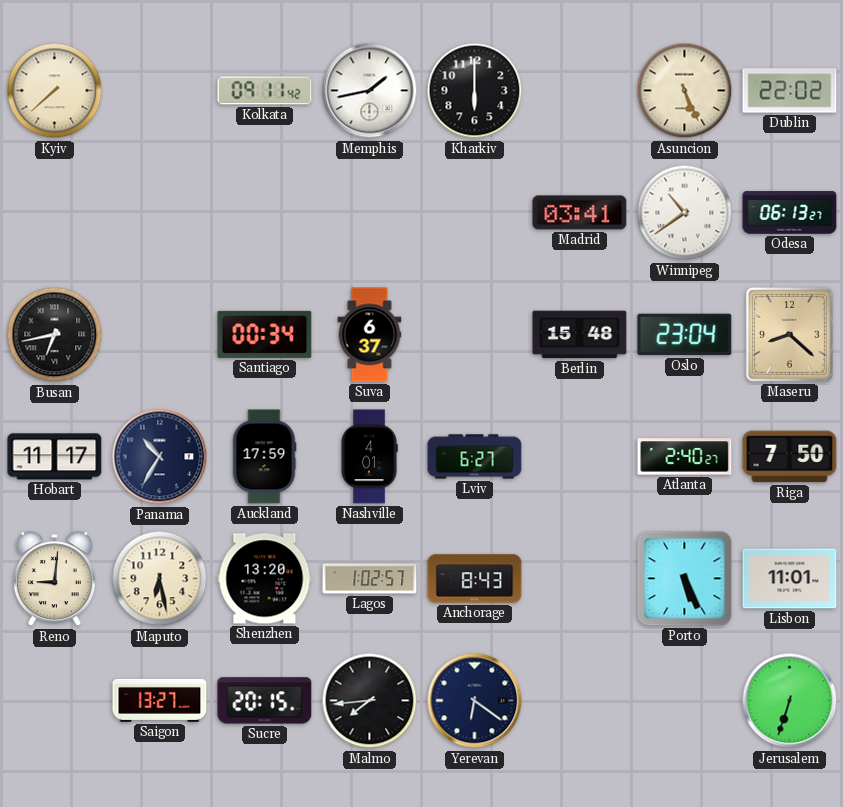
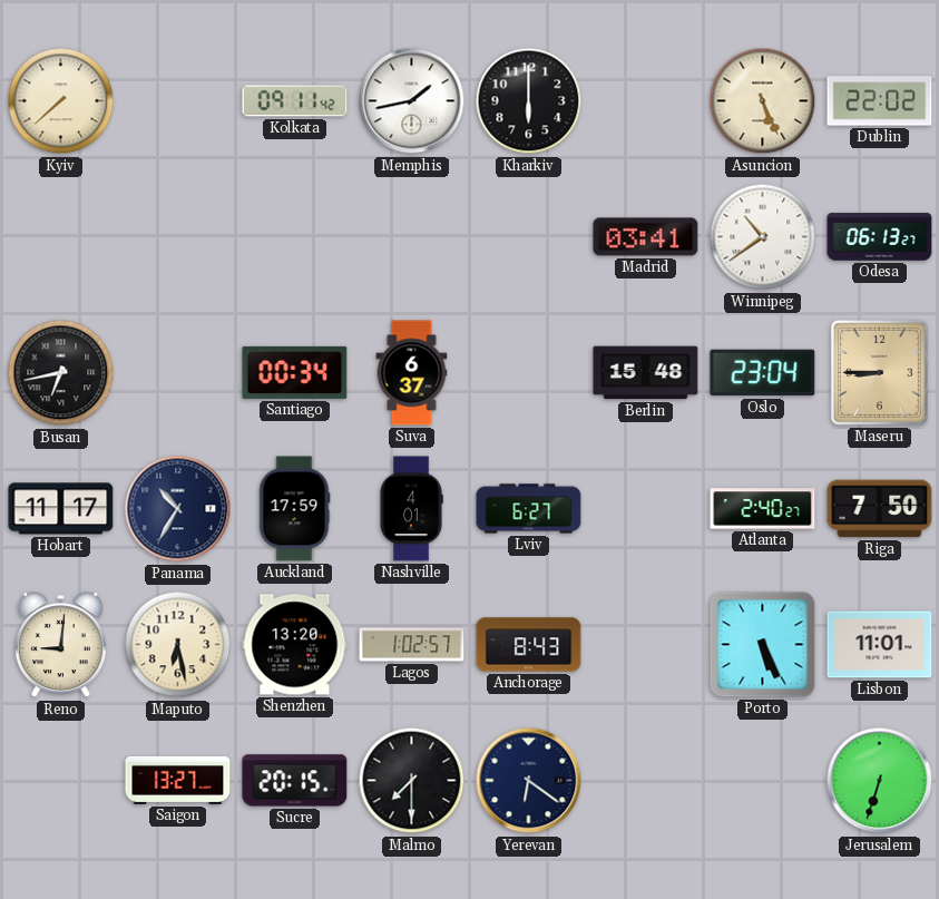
Maseru: 8:22 -> 8:45 (879, 372)
Malmo: 7:44 -> 7:30 (412, 781)
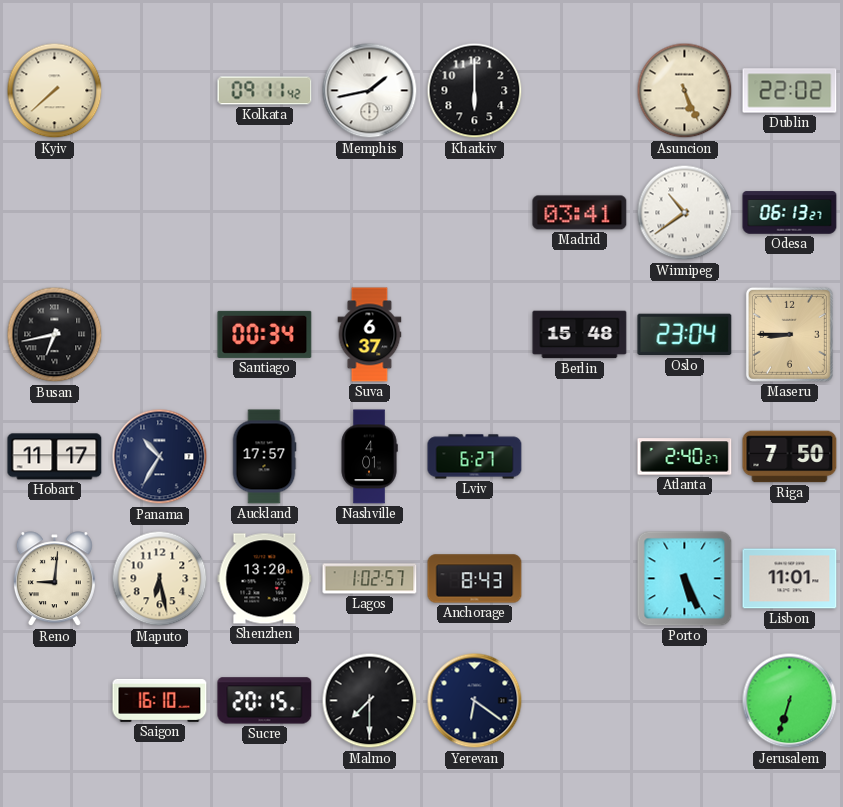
Auckland: 17:59 -> 17:57 (264, 457)
Saigon: 13:27 -> 16:10 (160, 700)
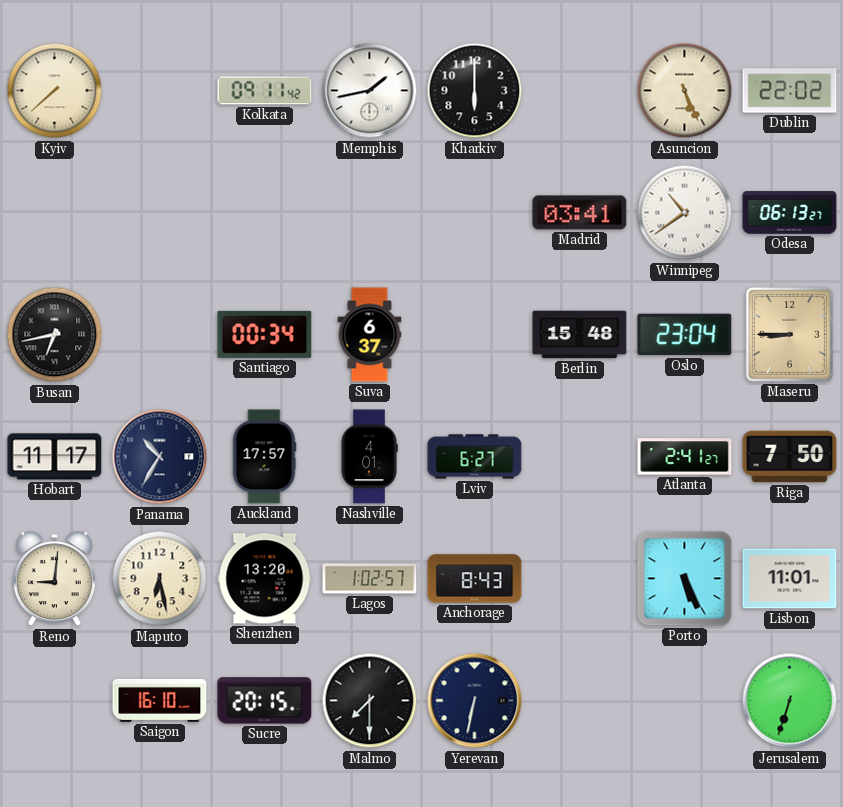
Atlanta: 2:40 -> 2:41 (685, 457)
Yerevan: 6:21 -> 6:32 (475, 701)
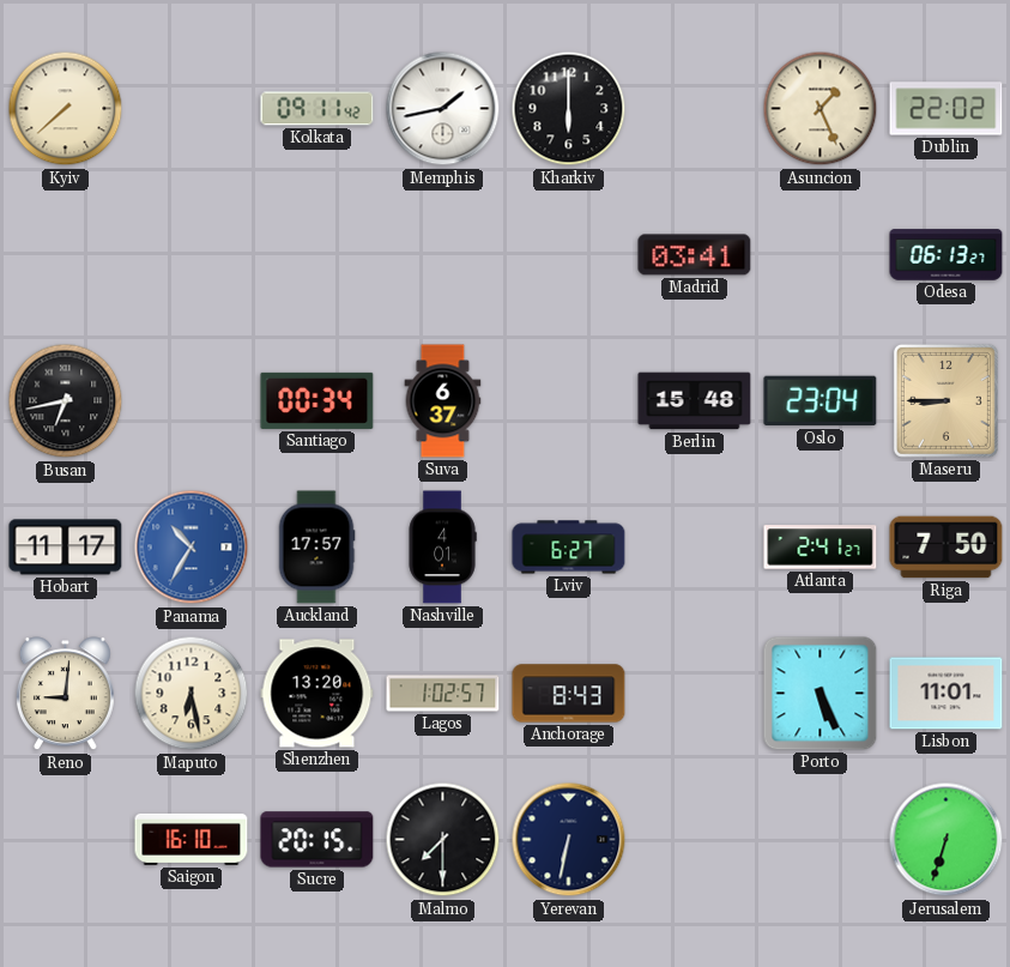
Asuncion: 5:26 -> 1:26 (821, 109)
Winnipeg: 10:39 -> none (685, 213)
Panama dial: navy -> blue (192, 548)
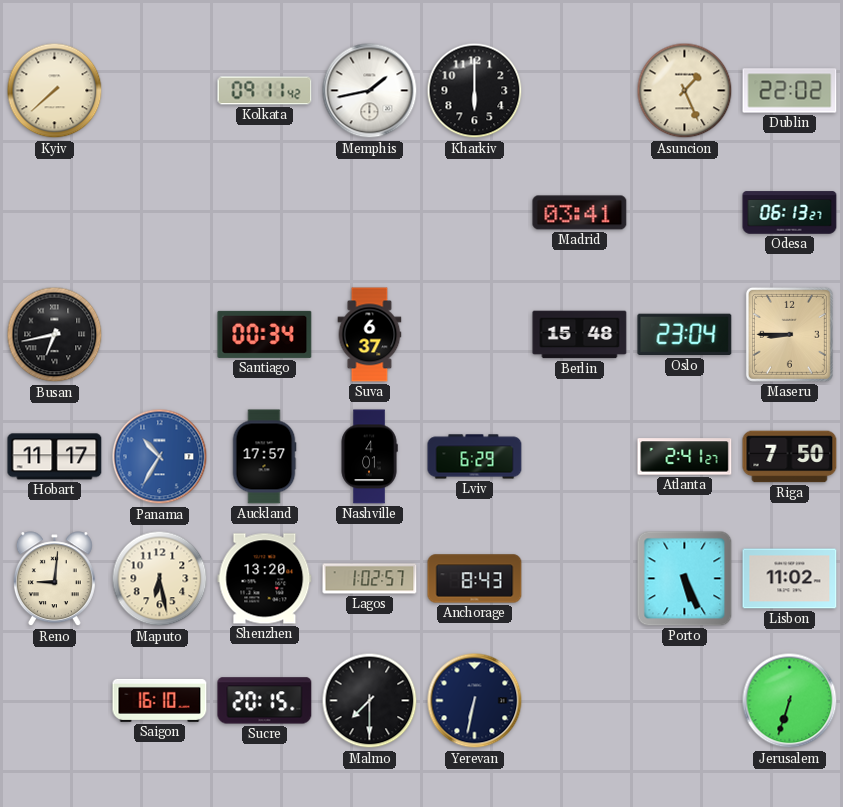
Lviv: 6:27 -> 6:29 (475, 457)
Lisbon: 11:01 -> 11:02 (790, 579)
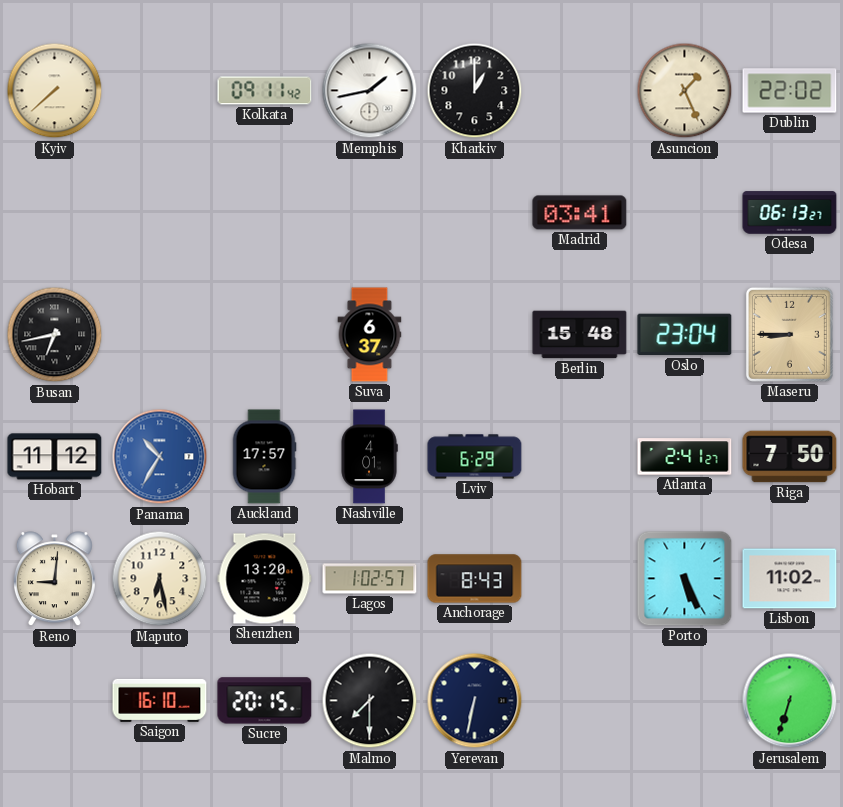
Kharkiv: 6:00 -> 1:00 (475, 91)
Santiago: 00:34 -> none (265, 334)
Hobart: 11:17 -> 11:12 (55, 457)
